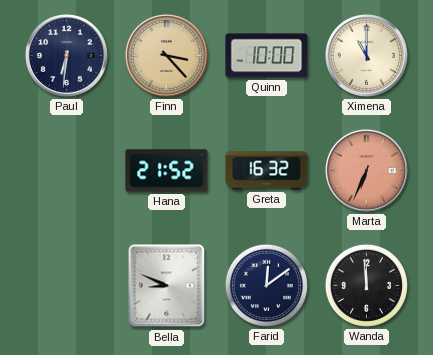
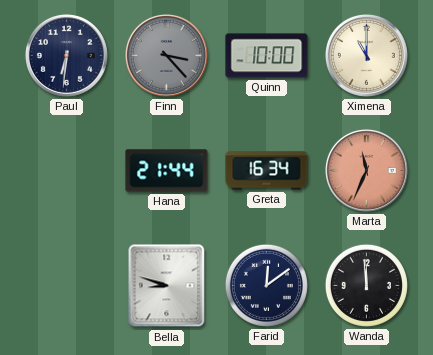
Finn dial: champagne -> grey (166, 55)
Hana: 21:52 -> 21:44 (167, 171)
Greta: 16:32 -> 16:34 (267, 171)
Marta: 6:34 -> 11:34 (366, 170)
Bella: 8:49 -> 8:48 (167, 286)
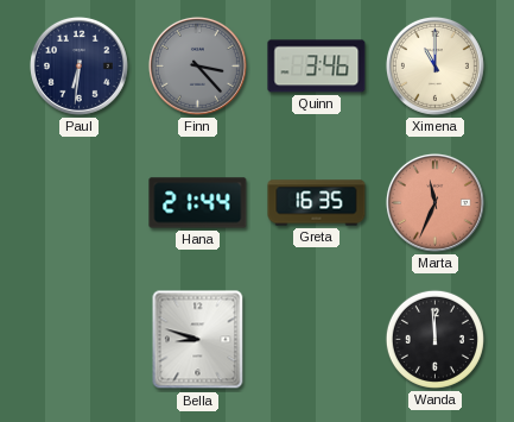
Quinn: 10:00 -> 3:46 (317, 67)
Greta: 16:34 -> 16:35 (317, 203)
Farid: 12:09 -> none (266, 285)
